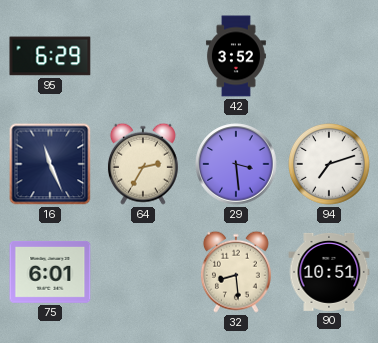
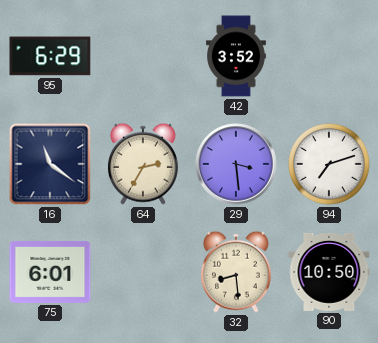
16: 11:26 -> 11:21 (50, 164)
90: 10:51 -> 10:50 (329, 272)
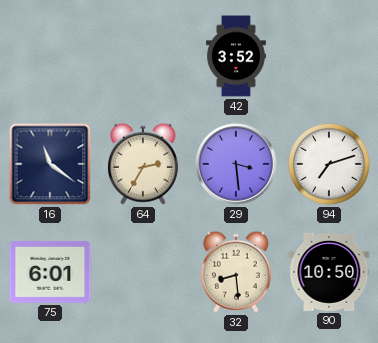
95: 6:29 -> none (50, 56)
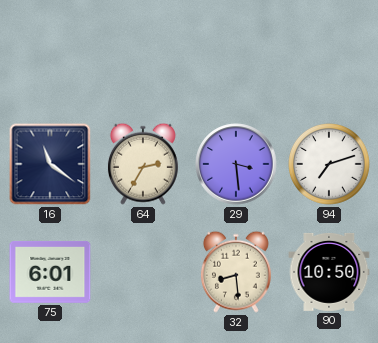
42: 3:52 -> none (236, 56)
